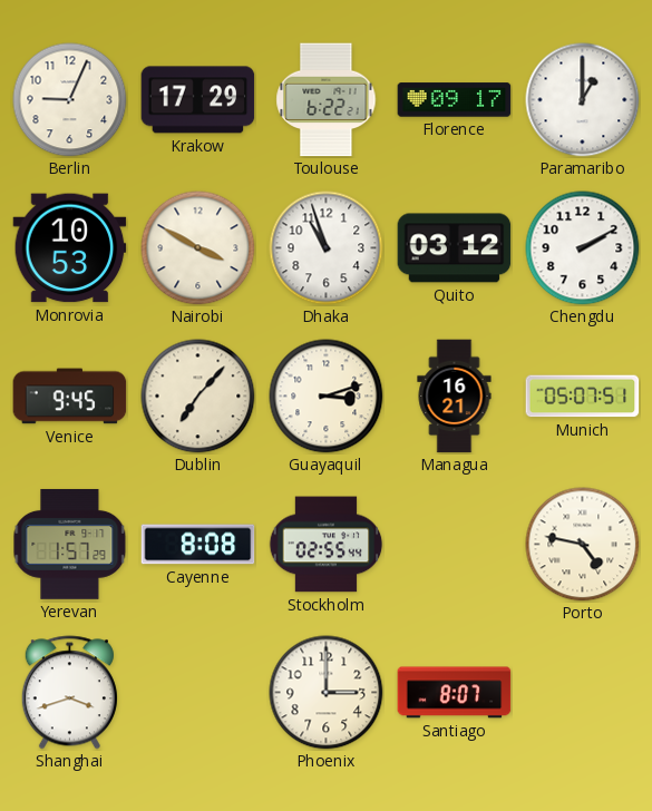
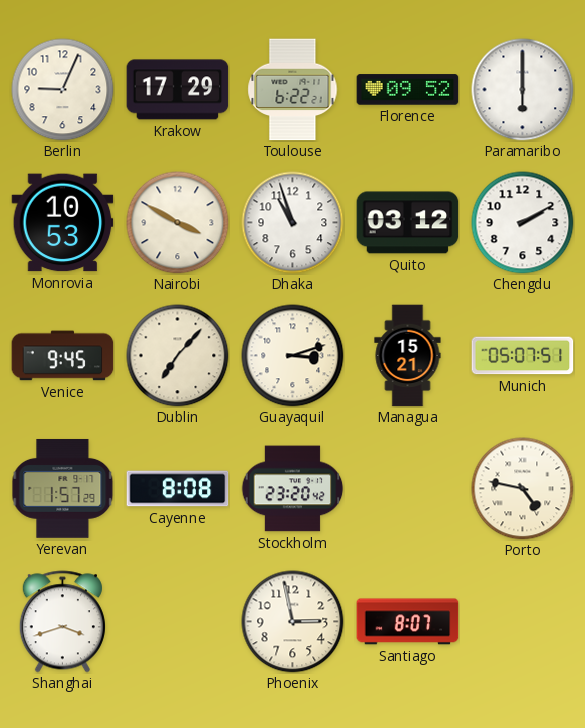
Florence: 09:17 -> 09:52 (408, 90)
Paramaribo: 1:00 -> 6:00 (523, 90)
Managua: 16:21 -> 15:21 (408, 356)
Stockholm: 02:55 -> 23:20 (292, 489)
Phoenix: 3:00 -> 2:58 (293, 622)
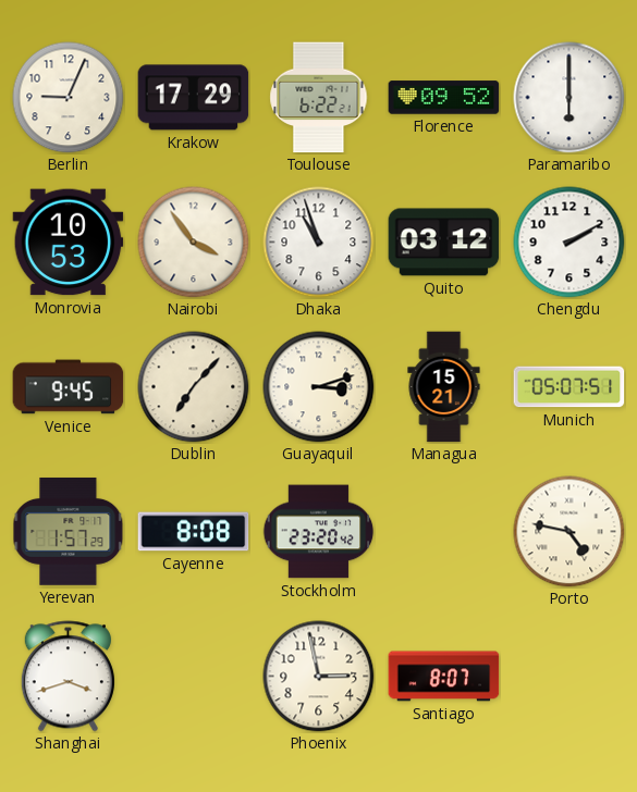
Nairobi: 3:50 -> 3:54 (194, 243)
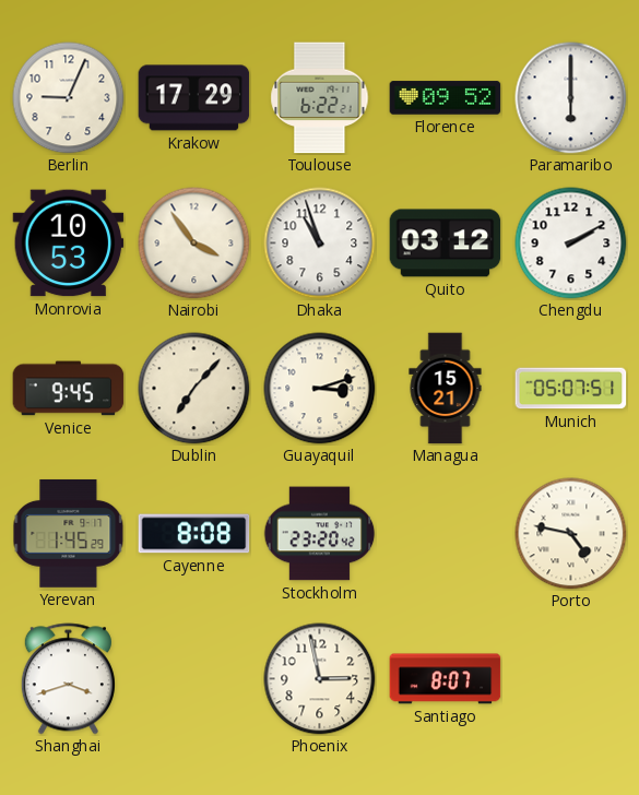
Yerevan: 1:57 -> 1:45 (69, 533)
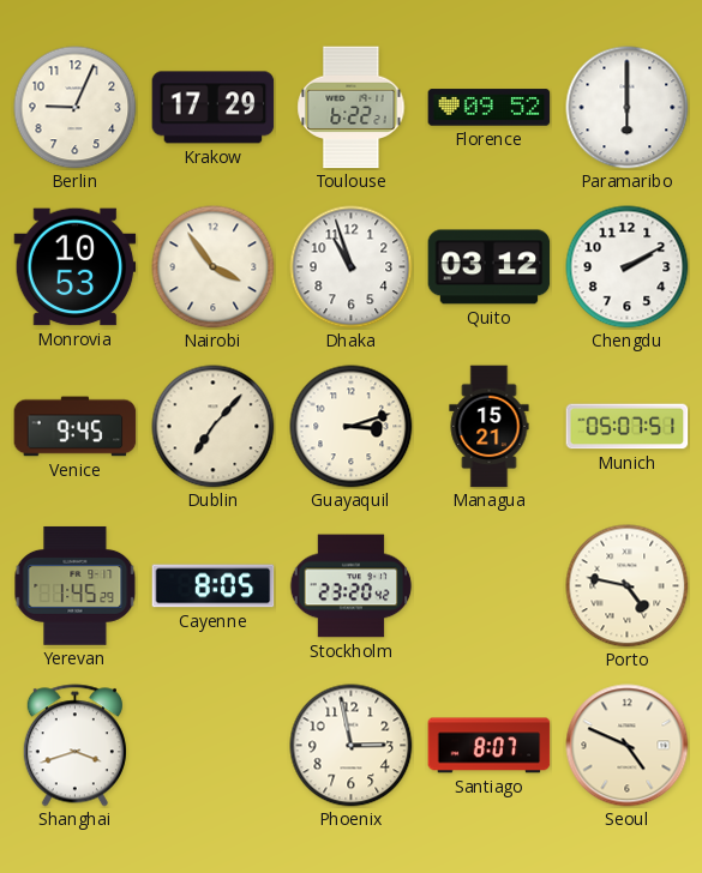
Cayenne: 8:08 -> 8:05 (214, 586)
Seoul: none -> 4:49 (628, 746)
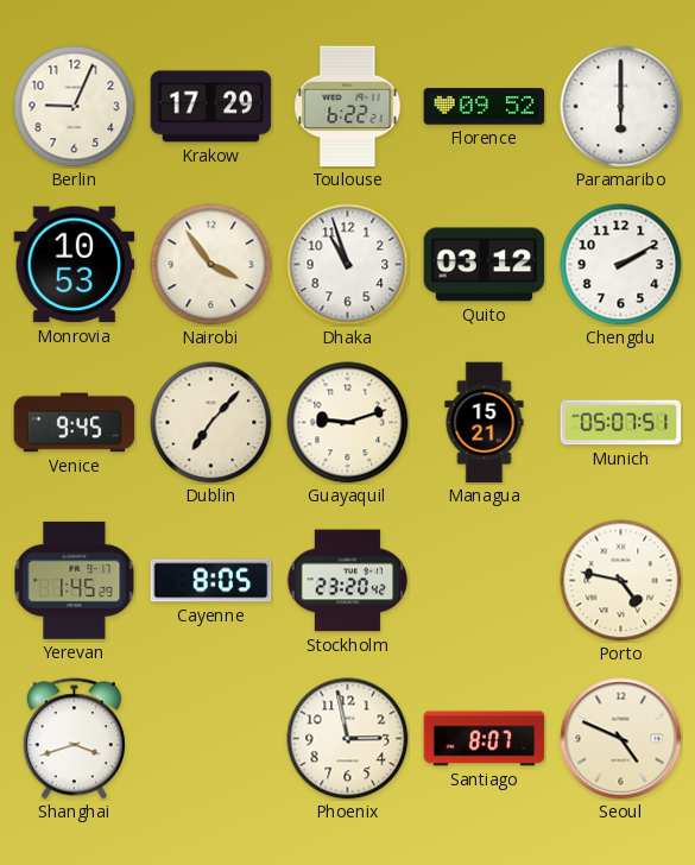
Guayaquil: 3:12 -> 9:12 (348, 423)
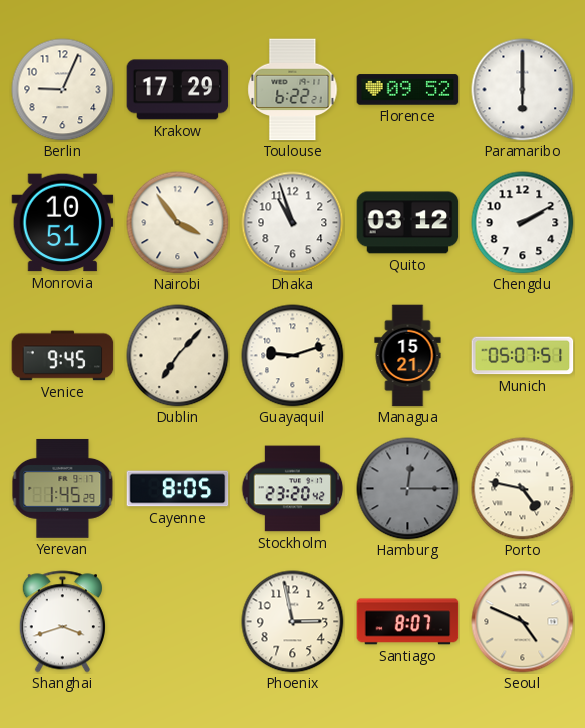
Monrovia: 10:53 -> 10:51 (63, 223)
Hamburg: none -> 12:15 (408, 489)
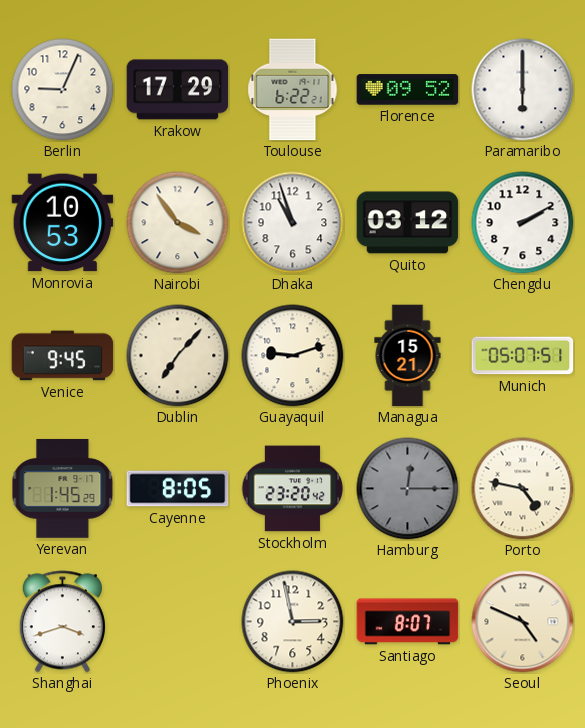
Monrovia: 10:51 -> 10:53 (63, 223)
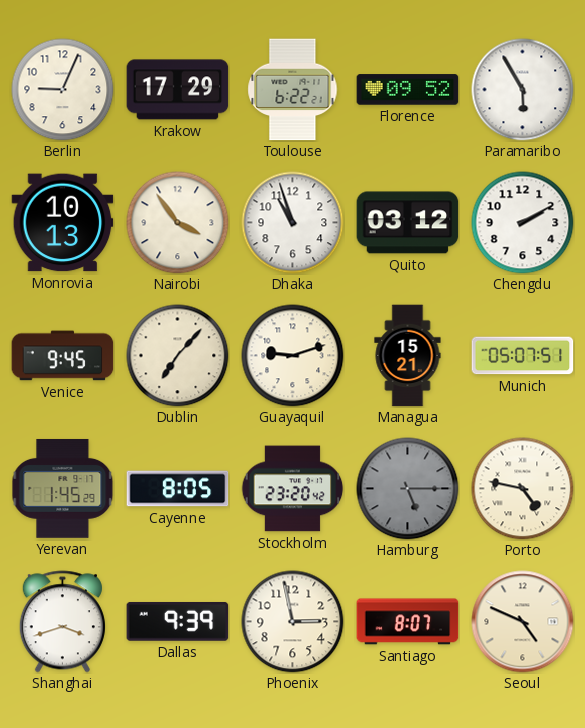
Paramaribo: 6:00 -> 5:55 (523, 90)
Monrovia: 10:53 -> 10:13 (63, 223)
Hamburg: 12:15 -> 5:15 (408, 489)
Dallas: none -> 9:39 (178, 621)
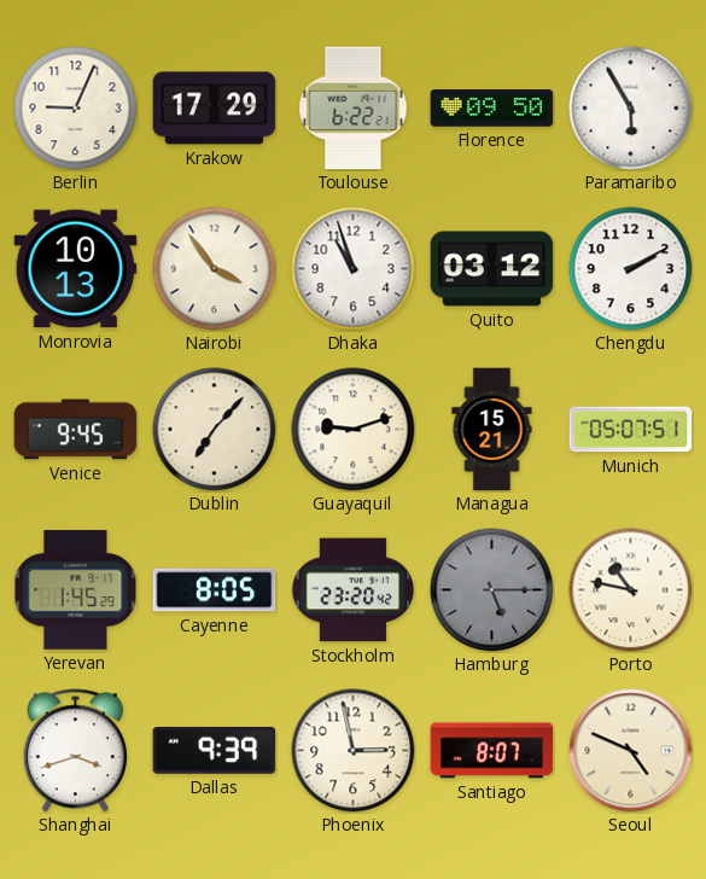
Florence: 09:52 -> 09:50 (492, 109)
Porto: 4:47 -> 10:47 (631, 590)
